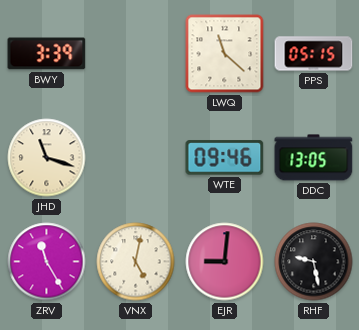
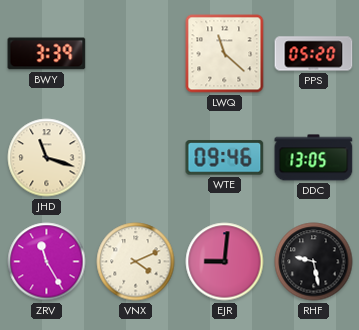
PPS: 05:15 -> 05:20 (314, 54)
VNX: 5:02 -> 4:11 (136, 262)
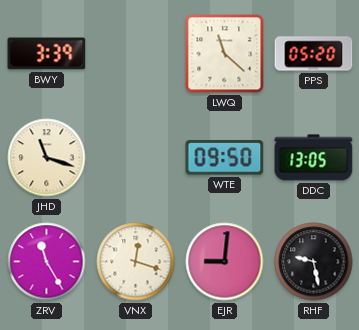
WTE: 09:46 -> 09:50 (225, 158)
VNX: 4:11 -> 12:18 (136, 262)
